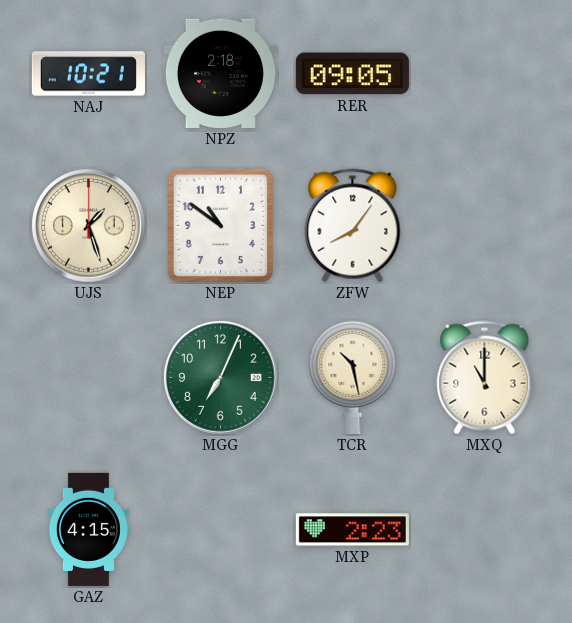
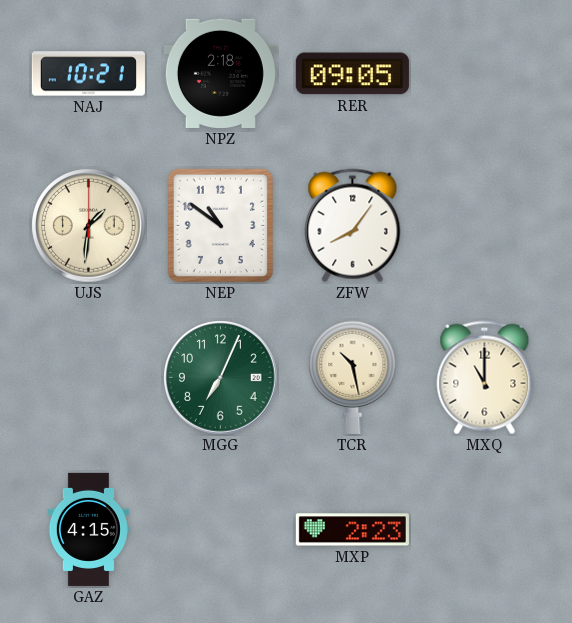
UJS: 1:27 -> 1:31 (89, 226)
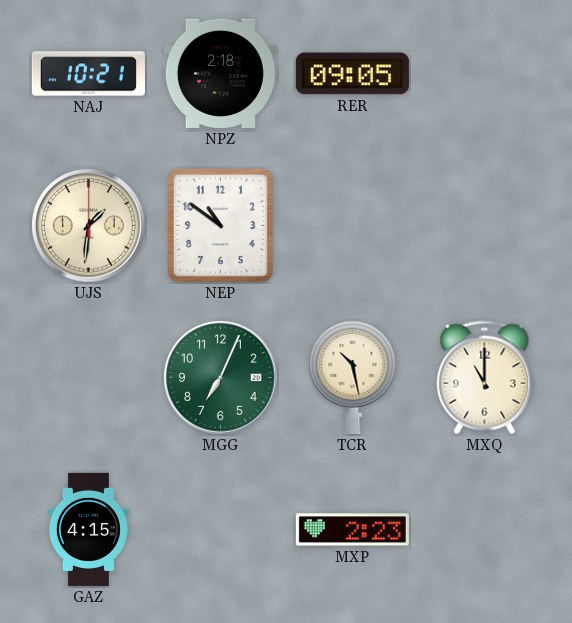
ZFW: 8:06 -> none (353, 226)
